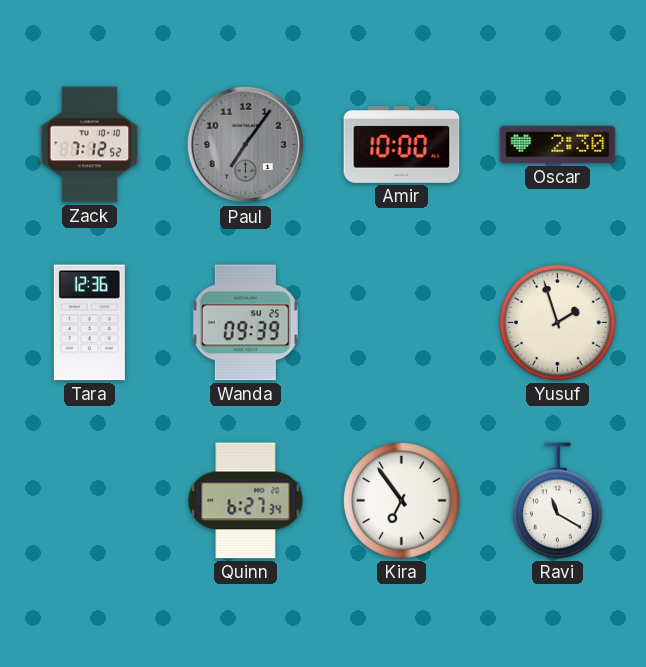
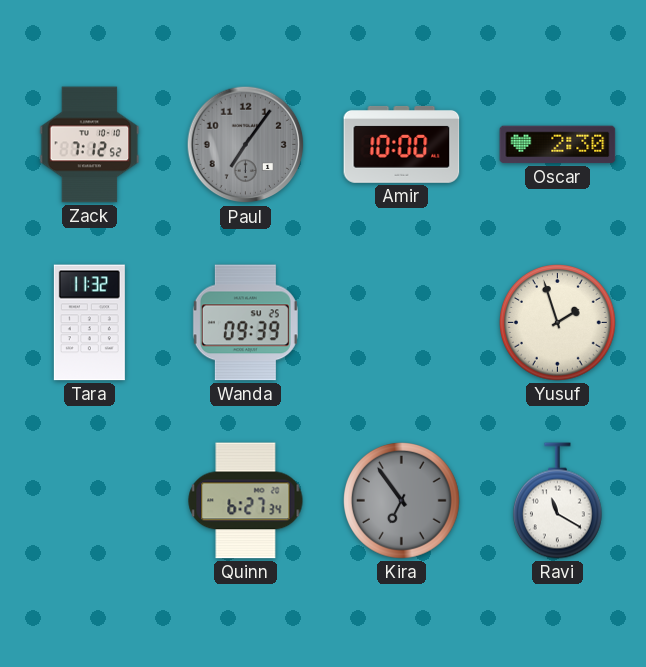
Tara: 12:36 -> 11:32 (89, 323)
Kira dial: white -> grey (402, 501)
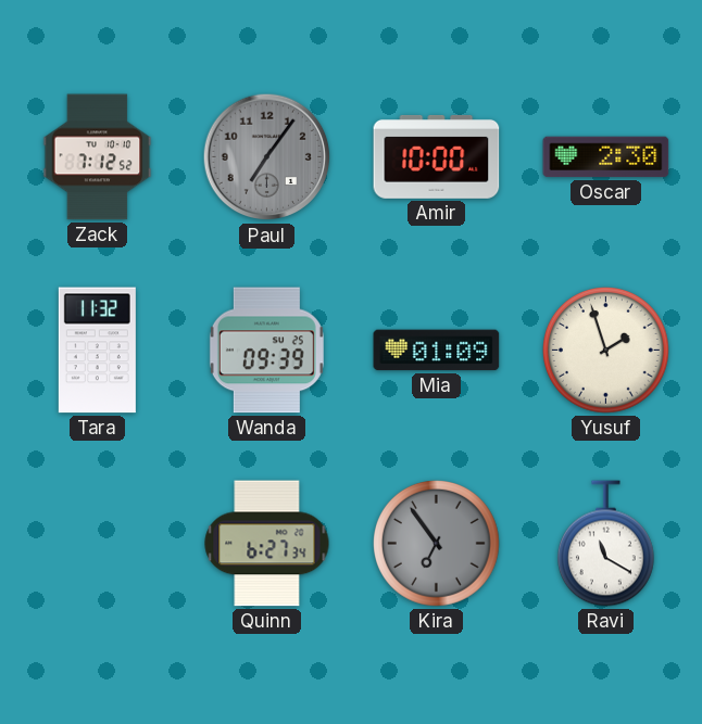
Mia: none -> 01:09 (437, 351)
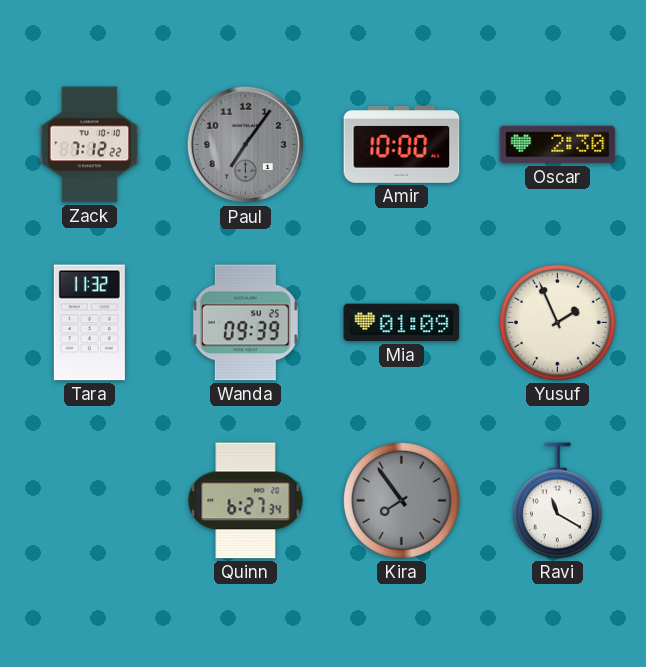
Zack: 7:12:52 -> 7:12:22 (90, 145)
Yusuf: 1:57 -> 1:56 (558, 323)
Kira: 6:54 -> 7:54 (402, 501)
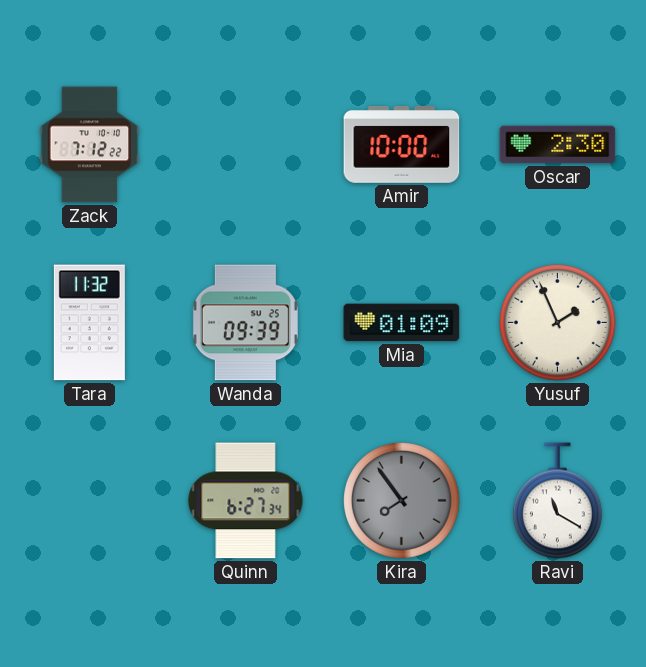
Paul: 7:06 -> none (246, 145)
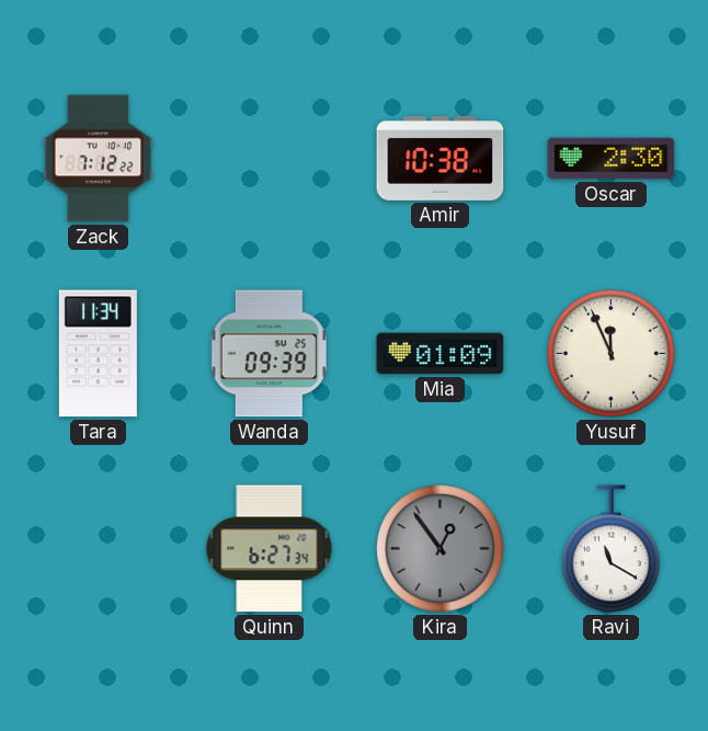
Amir: 10:00 -> 10:38 (441, 158)
Tara: 11:32 -> 11:34 (98, 354)
Yusuf: 1:56 -> 11:56 (612, 354)
Kira: 7:54 -> 12:54 (441, 549)
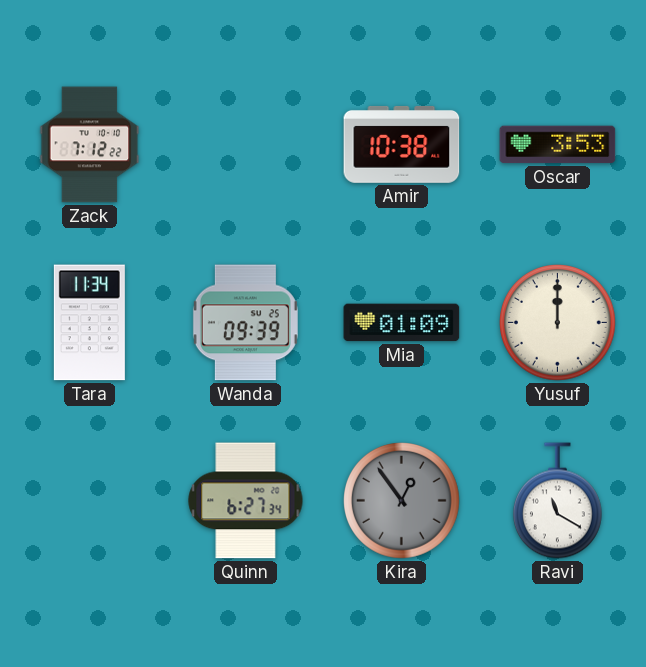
Oscar: 2:30 -> 3:53 (558, 145)
Yusuf: 11:56 -> 12:00 (558, 323)
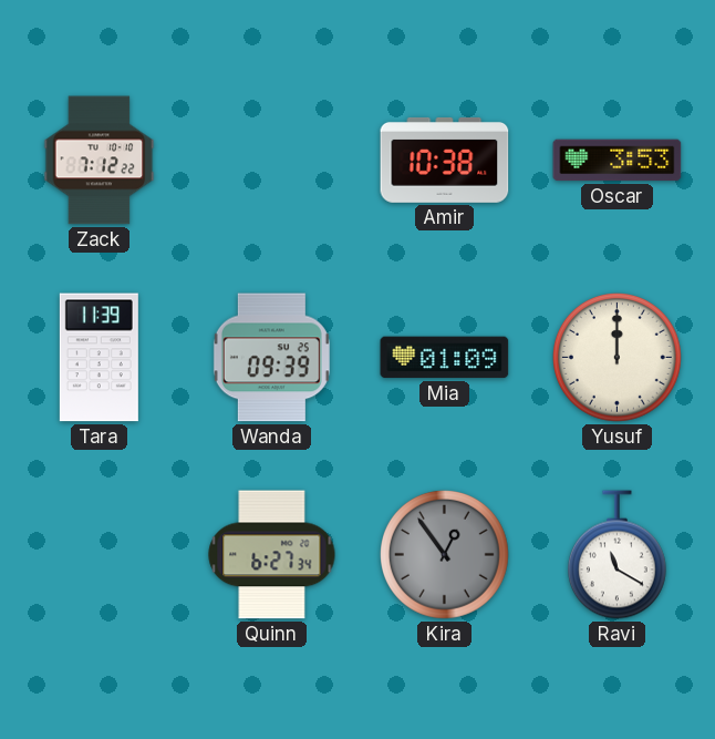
Tara: 11:34 -> 11:39 (99, 358)
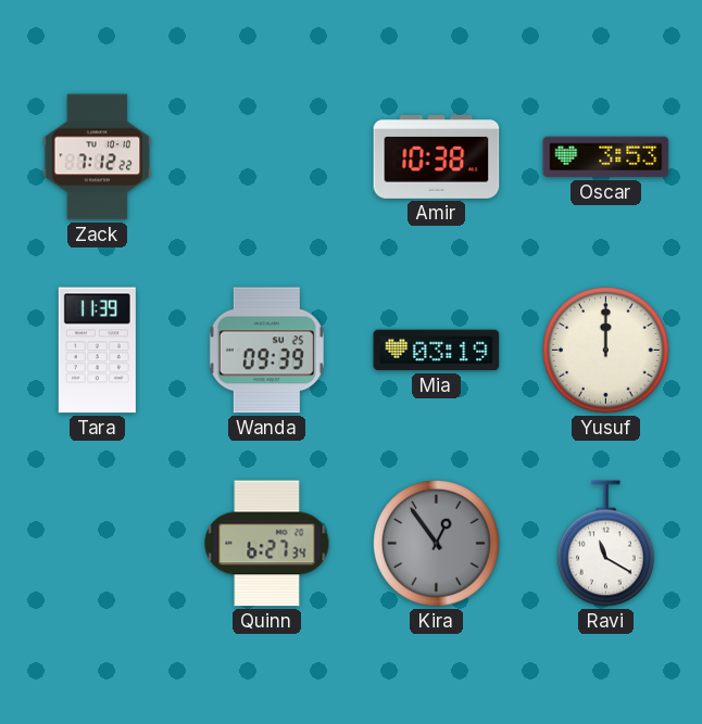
Mia: 01:09 -> 03:19 (437, 351)
